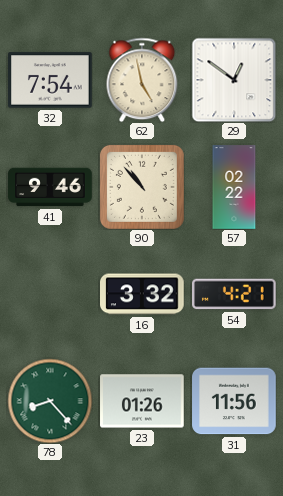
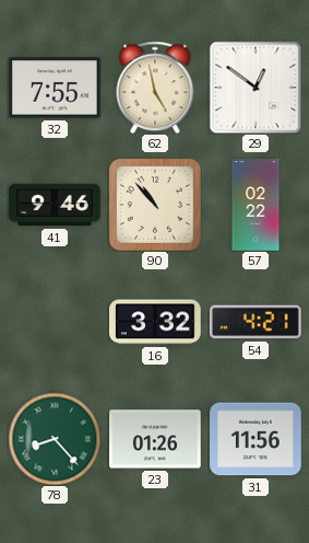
32: 7:54 -> 7:55 (55, 88)
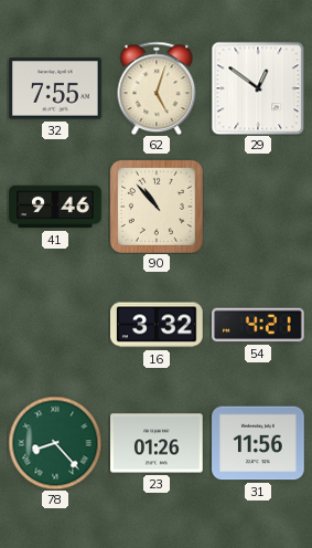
62: 4:58 -> 5:03 (157, 88)
57: 02:22 -> none (255, 205)
